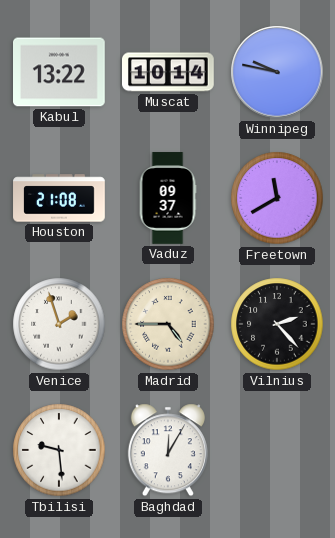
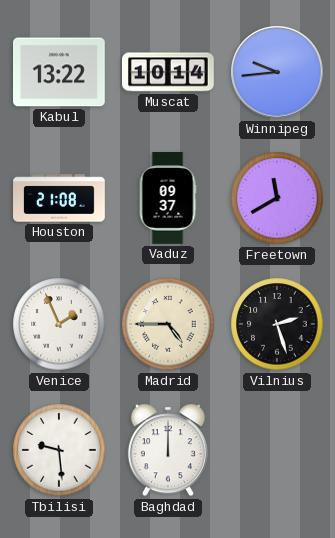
Winnipeg: 9:47 -> 9:44 (277, 72)
Venice: 1:57 -> 1:56 (59, 324)
Vilnius: 2:23 -> 2:27 (277, 324)
Baghdad: 12:05 -> 12:00 (168, 450)
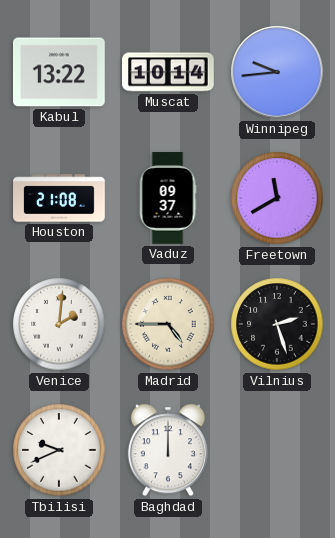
Venice: 1:56 -> 2:01 (59, 324)
Tbilisi: 9:29 -> 9:41 (59, 450)
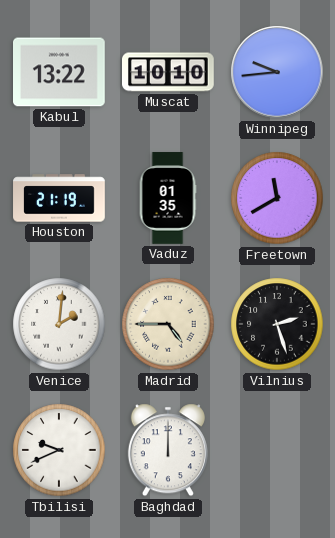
Muscat: 10:14 -> 10:10 (169, 72)
Houston: 21:08 -> 21:19 (59, 198)
Vaduz: 09:37 -> 01:35 (168, 198)
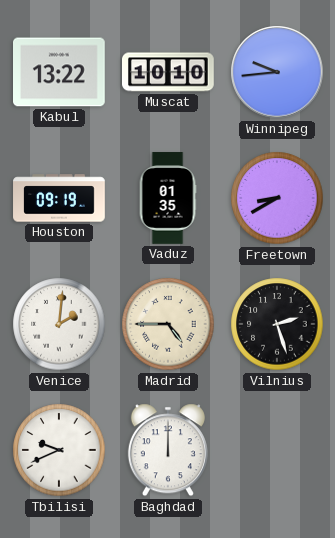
Houston: 21:19 -> 09:19 (59, 198)
Freetown: 11:40 -> 8:40 (277, 198)
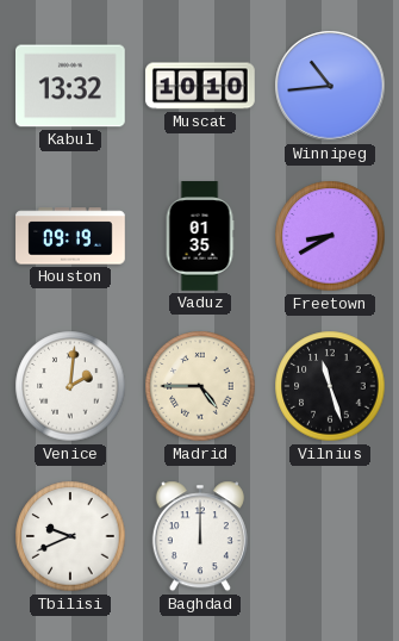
Kabul: 13:22 -> 13:32 (71, 86)
Winnipeg: 9:44 -> 10:44 (330, 86)
Vilnius: 2:27 -> 11:27 (330, 386)
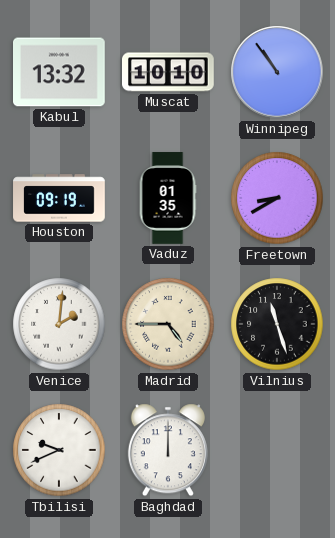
Winnipeg: 10:44 -> 10:54 (277, 72)
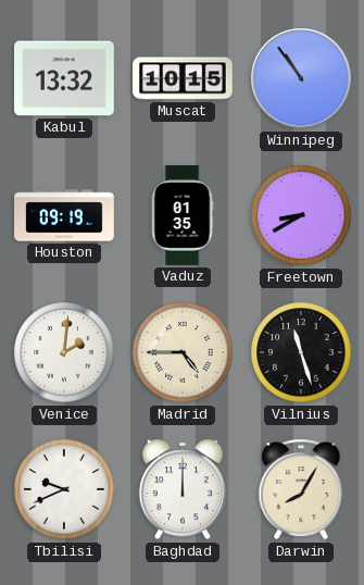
Muscat: 10:10 -> 10:15 (184, 78)
Darwin: none -> 8:05 (301, 489)
